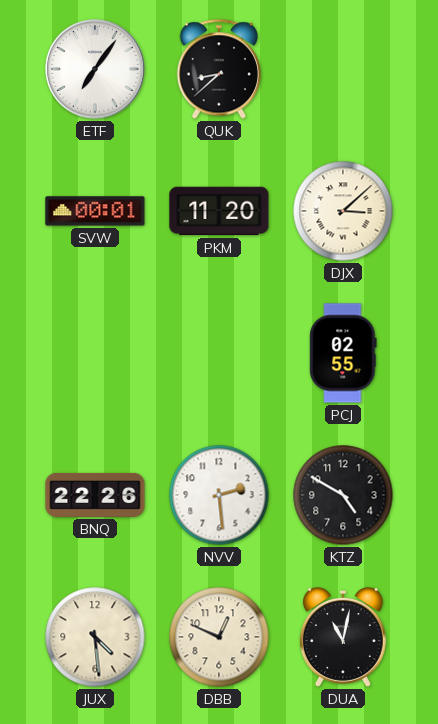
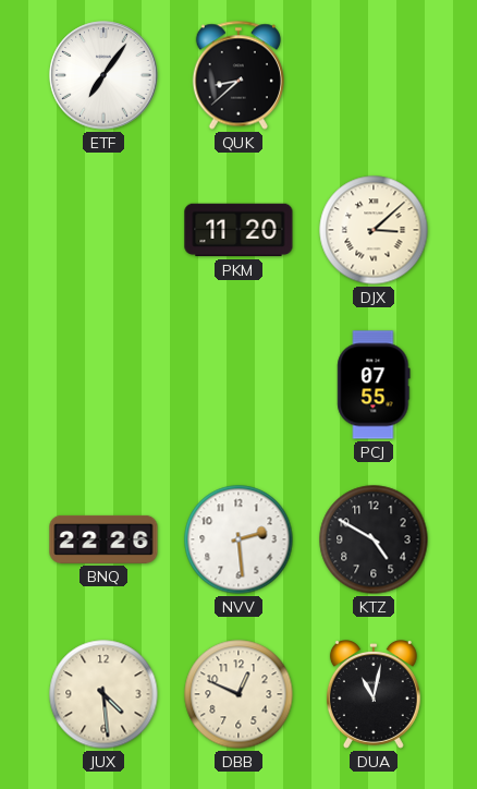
SVW: 00:01 -> none (95, 211)
PCJ: 02:55 -> 07:55 (374, 385)
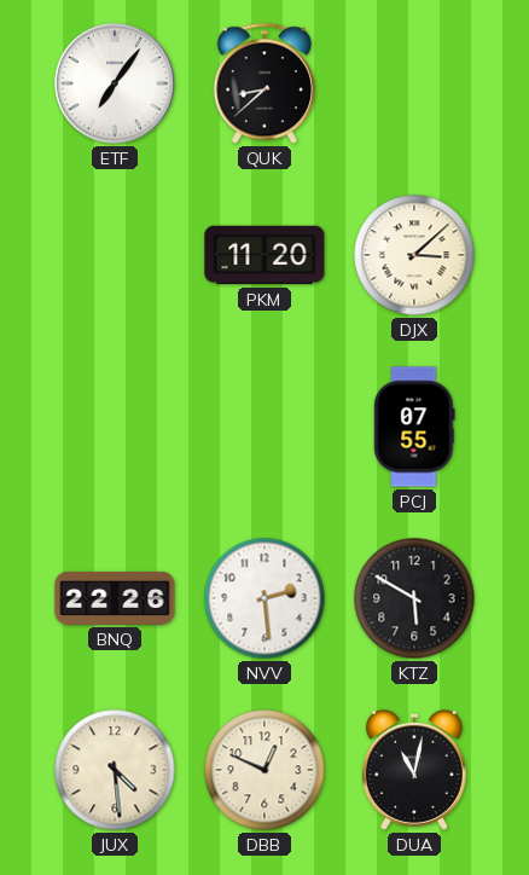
KTZ: 4:50 -> 5:50 (414, 598)
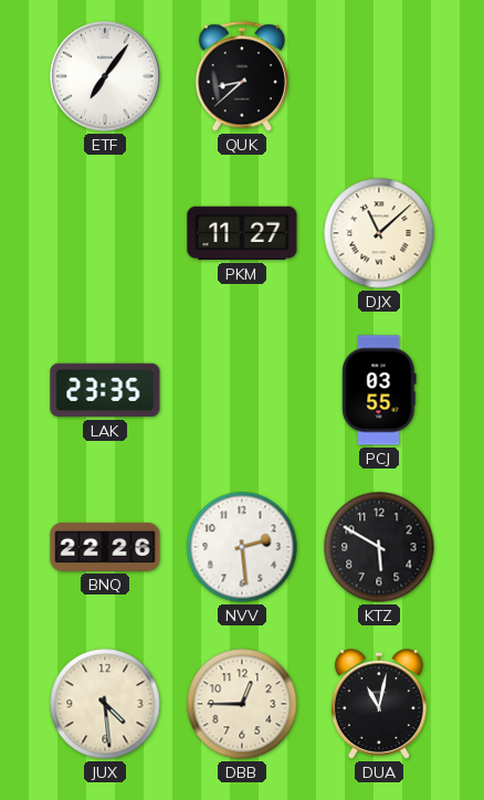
PKM: 11:20 -> 11:27 (242, 233)
DJX: 3:08 -> 11:08 (379, 233)
LAK: none -> 23:35 (105, 390)
PCJ: 07:55 -> 03:55 (379, 390)
DBB: 12:49 -> 12:45 (242, 704)
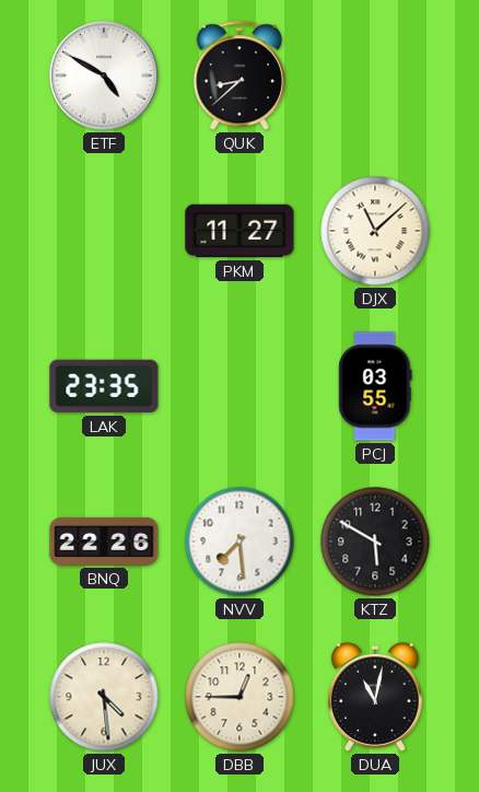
ETF: 7:06 -> 4:50 (104, 75)
NVV: 2:29 -> 7:29 (240, 541)
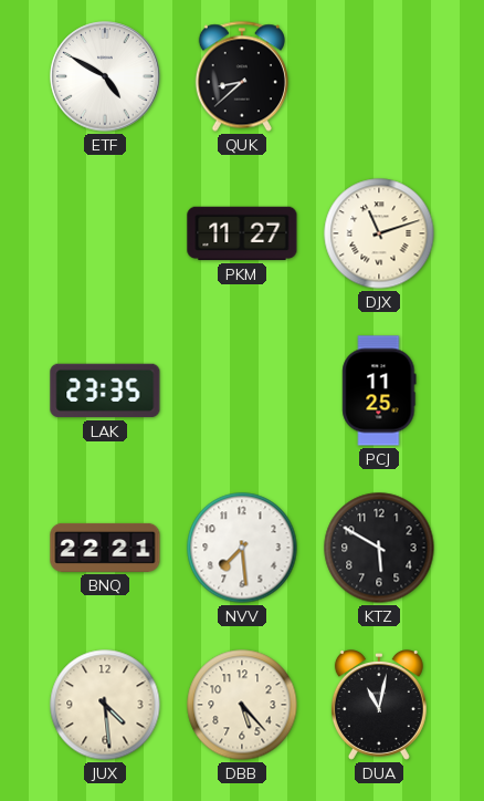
DJX: 11:08 -> 11:12 (379, 233)
PCJ: 03:55 -> 11:25 (379, 391)
BNQ: 22:26 -> 22:21 (105, 548)
DBB: 12:45 -> 5:23 (242, 705)
